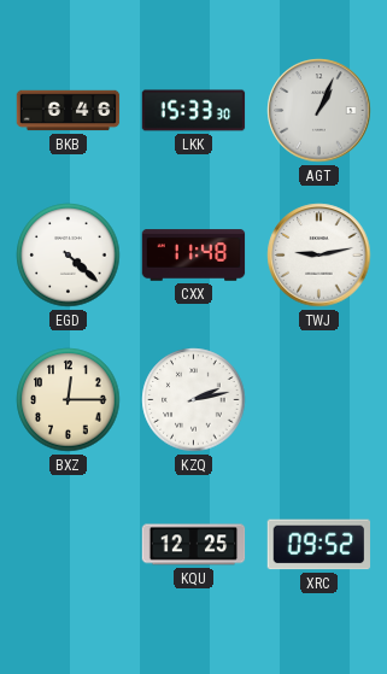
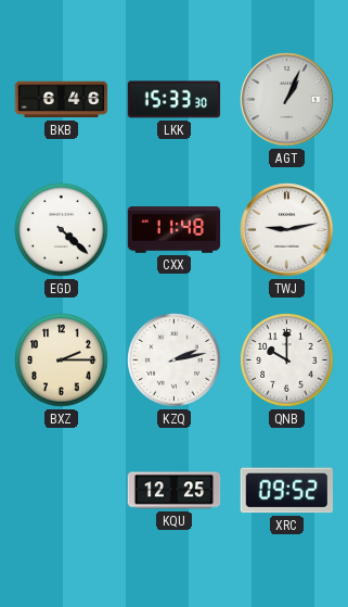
BXZ: 12:15 -> 2:15 (62, 361)
QNB: none -> 10:00 (287, 361)
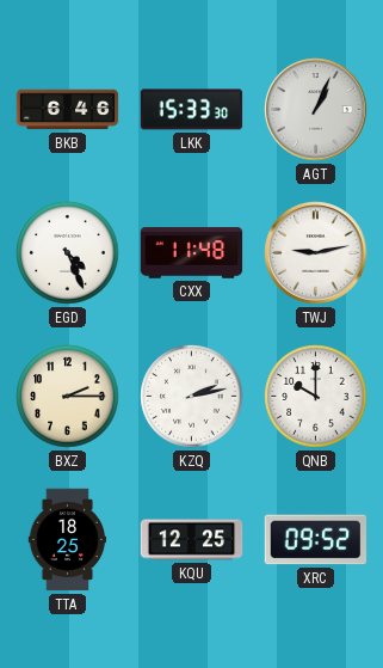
EGD: 4:22 -> 4:26 (68, 253)
TTA: none -> 18:25 (68, 540)
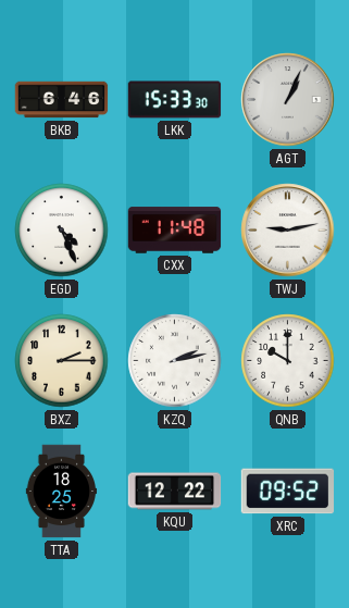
KQU: 12:25 -> 12:22 (175, 492)
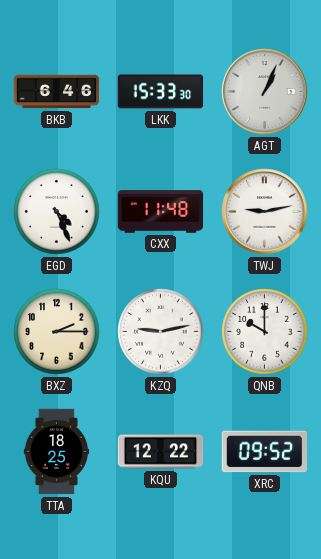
KZQ: 2:13 -> 9:13 (161, 332)
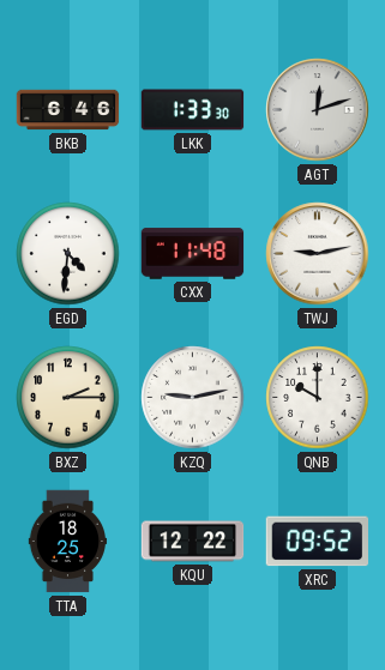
LKK: 15:33 -> 1:33 (193, 110)
AGT: 1:04 -> 12:12 (318, 110)
EGD: 4:26 -> 4:31 (68, 254)
